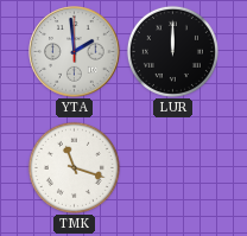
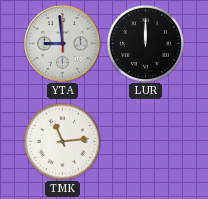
YTA: 1:59 -> 8:59 (63, 44)
TMK: 11:18 -> 11:14 (62, 141)
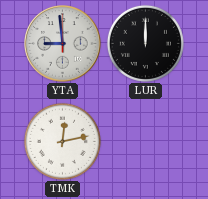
TMK: 11:14 -> 12:13 (62, 141)
